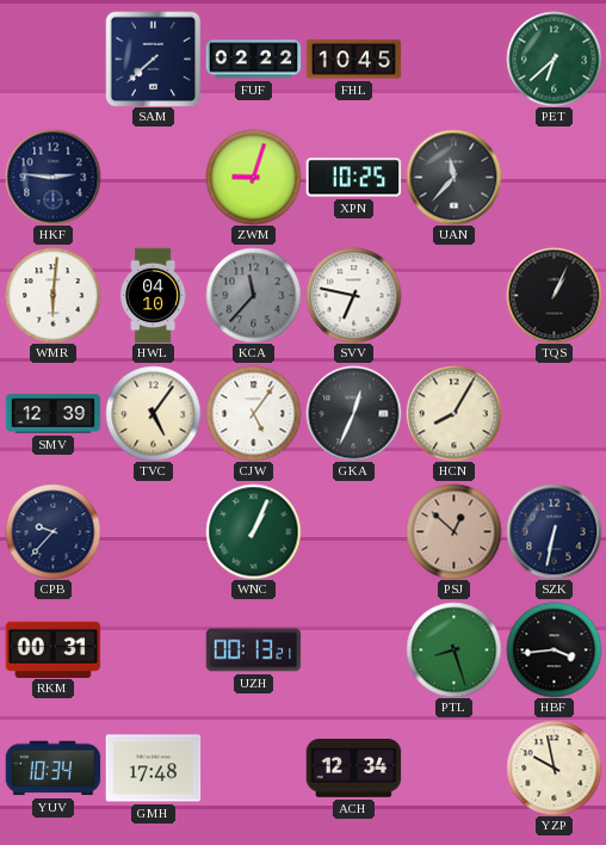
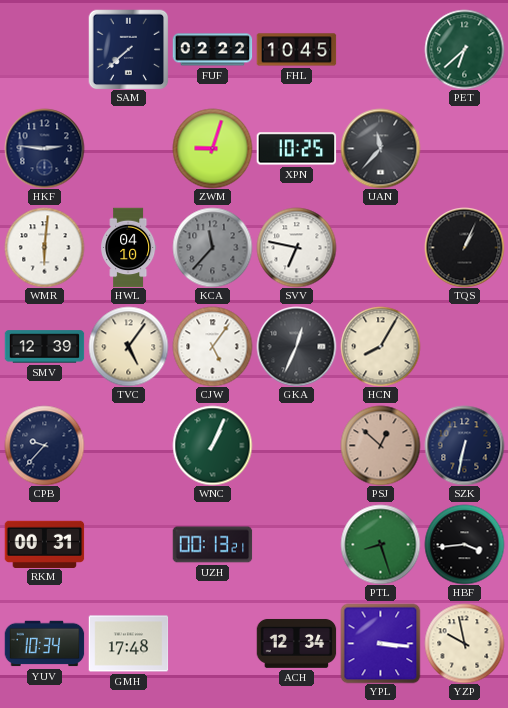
YPL: none -> 3:16 (380, 643)
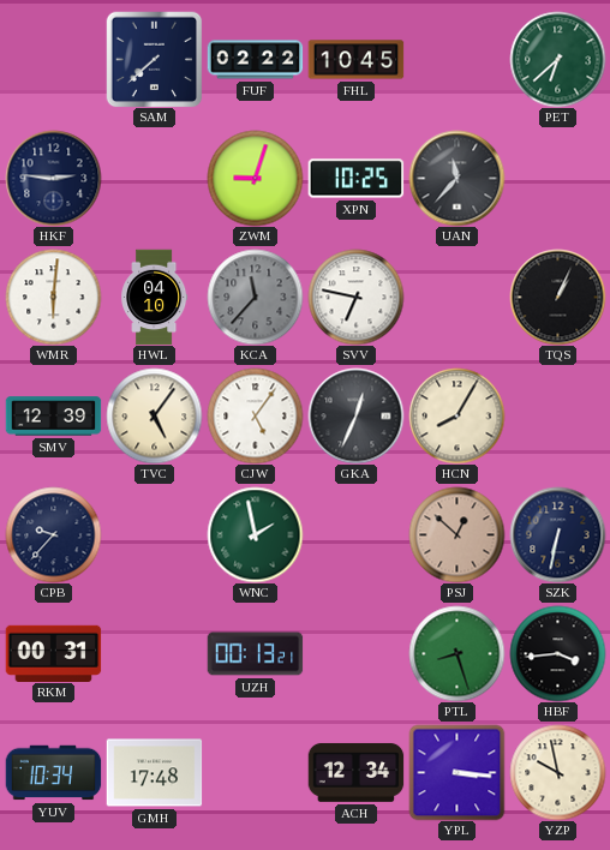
WNC: 1:04 -> 1:58 (255, 534)
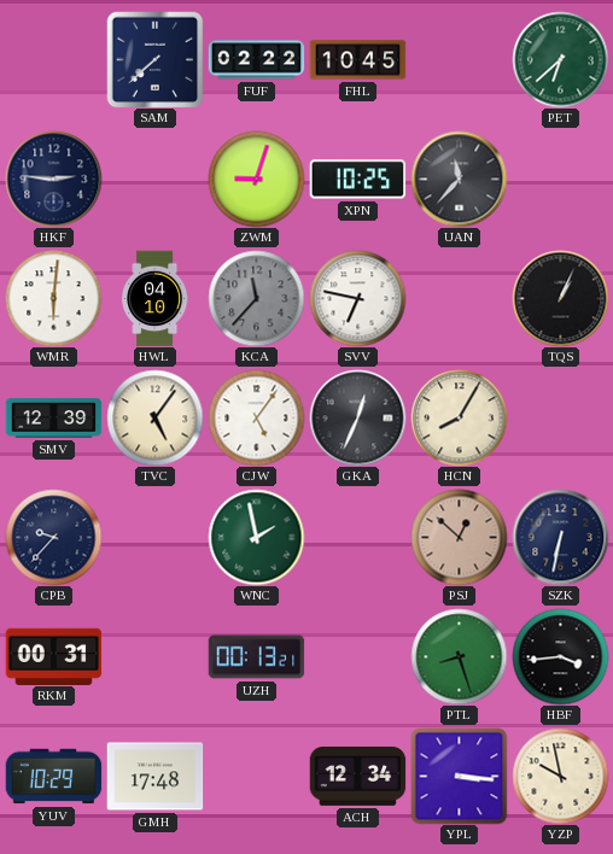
YUV: 10:34 -> 10:29 (53, 777)
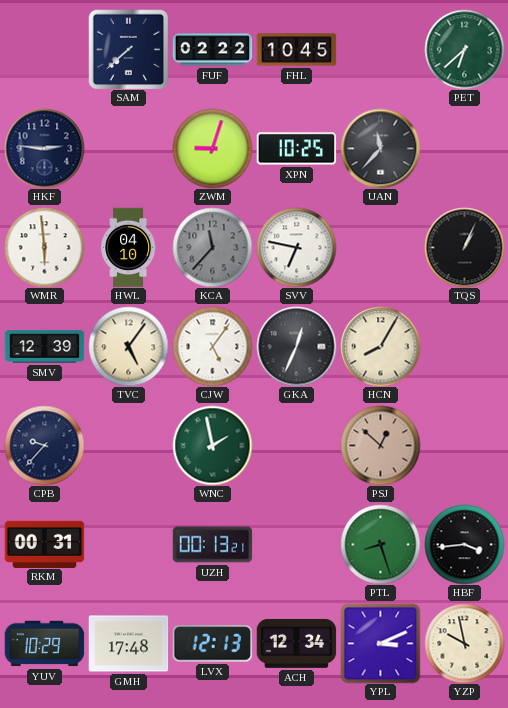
WMR: 6:01 -> 5:59 (44, 247)
SZK: 6:32 -> none (560, 537)
LVX: none -> 12:13 (212, 644)
YPL: 3:16 -> 3:11 (380, 643)
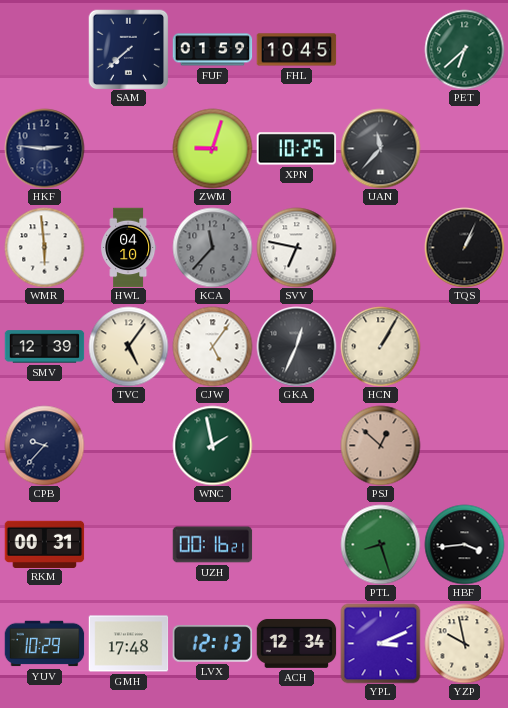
FUF: 02:22 -> 01:59 (212, 50)
HCN: 8:05 -> 1:05 (380, 346)
UZH: 00:13 -> 00:16 (212, 545)
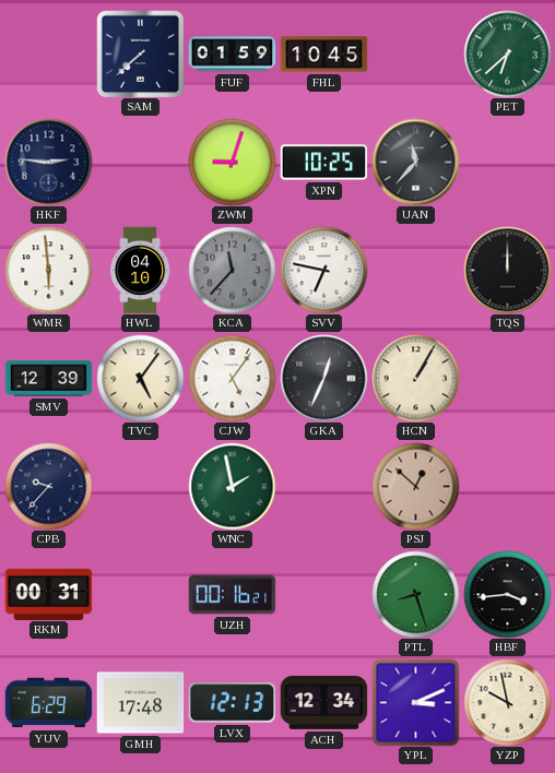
TQS: 1:04 -> 12:00 (507, 270)
YUV: 10:29 -> 6:29 (48, 703)
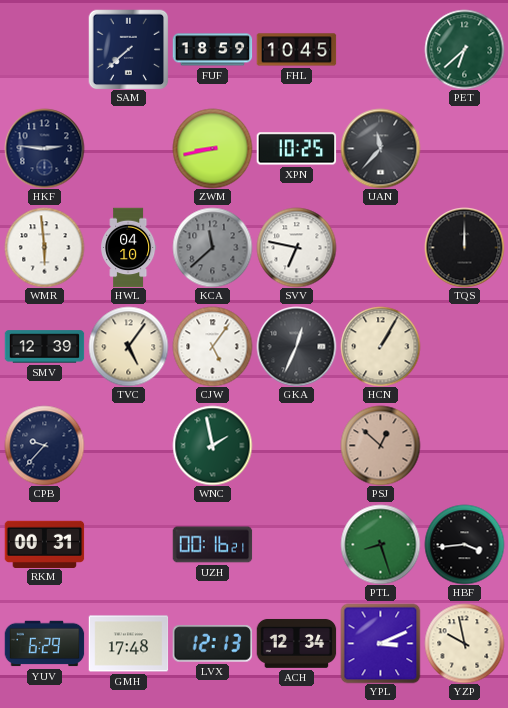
FUF: 01:59 -> 18:59 (212, 50)
ZWM: 9:03 -> 8:43 (212, 148)
KCA: 11:37 -> 11:38 (212, 247)
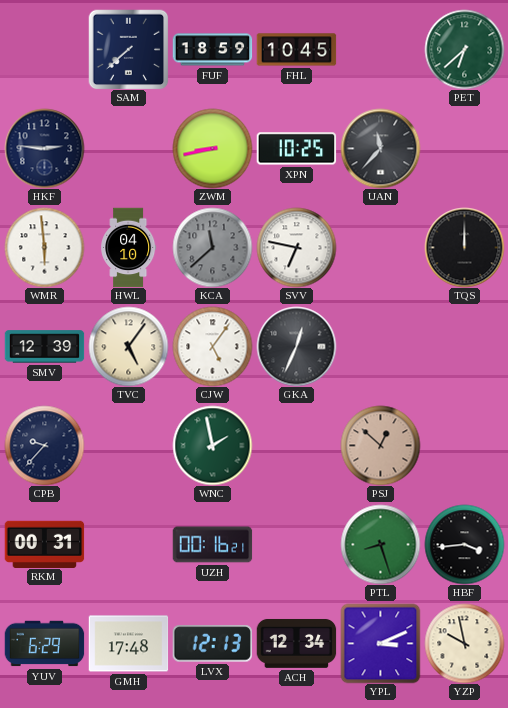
HCN: 1:05 -> none (380, 346)
